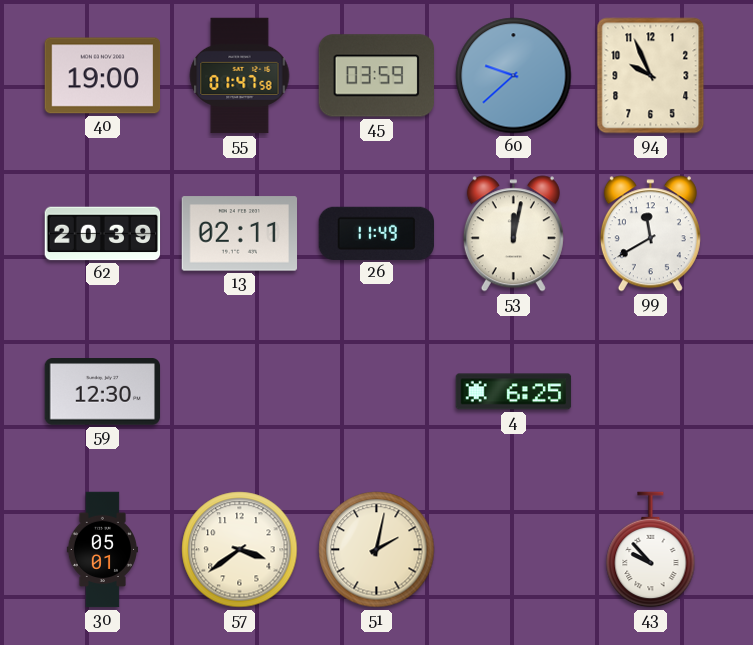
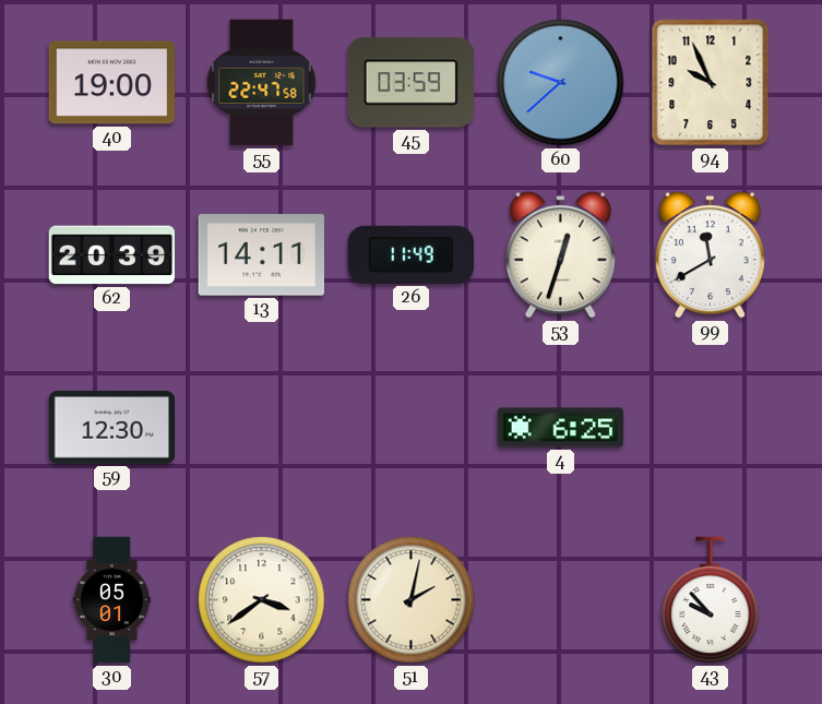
55: 01:47 -> 22:47 (262, 83)
13: 02:11 -> 14:11 (262, 255)
53: 12:02 -> 12:33 (560, 255)
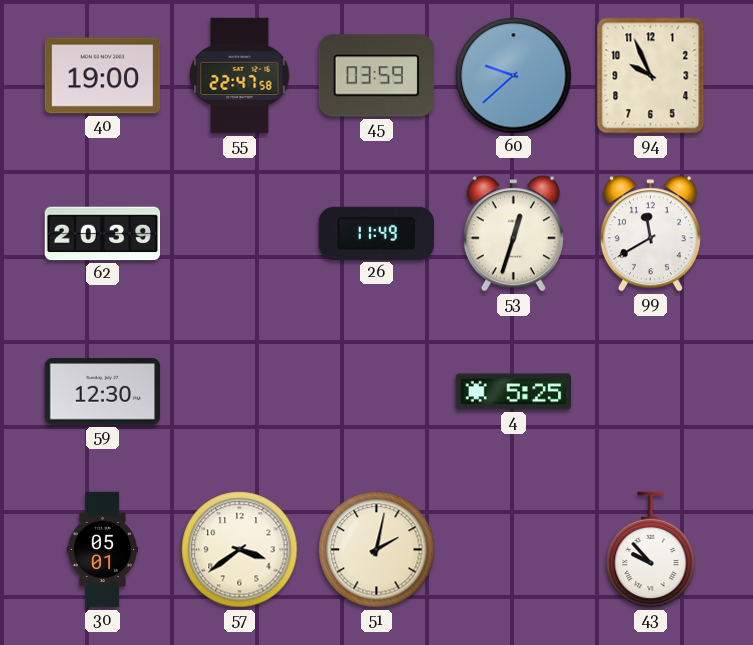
13: 14:11 -> none (262, 255)
4: 6:25 -> 5:25 (514, 392)
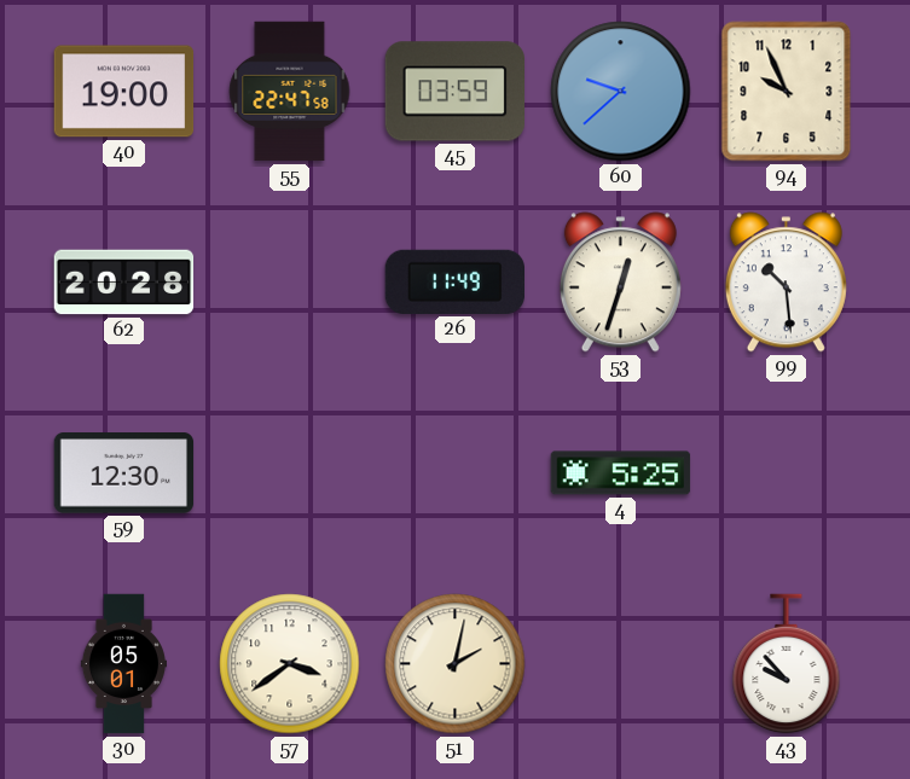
62: 20:39 -> 20:28 (124, 283)
99: 11:40 -> 10:29 (786, 283)
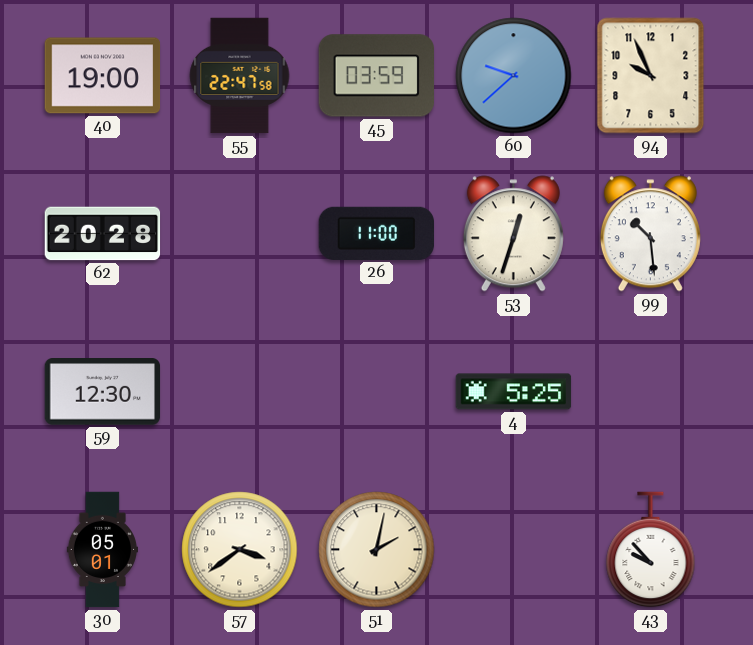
26: 11:49 -> 11:00 (376, 233)
